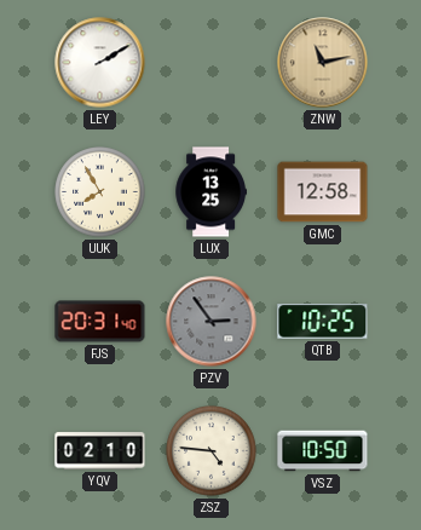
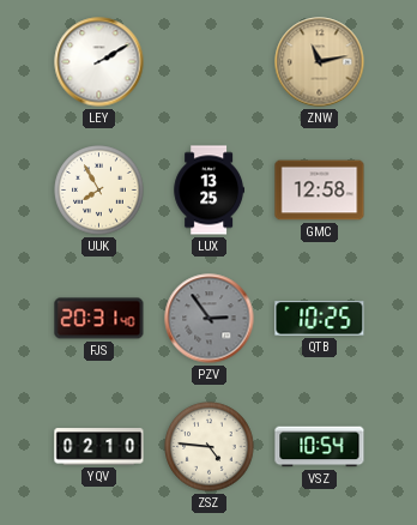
VSZ: 10:50 -> 10:54 (320, 447)
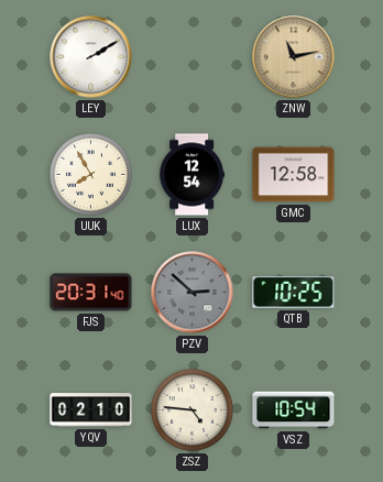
LUX: 13:25 -> 12:54 (191, 175)
PZV: 2:54 -> 2:52 (193, 293)
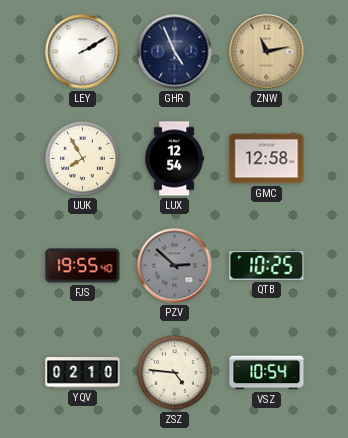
GHR: none -> 4:56 (175, 52)
FJS: 20:31 -> 19:55 (83, 266)
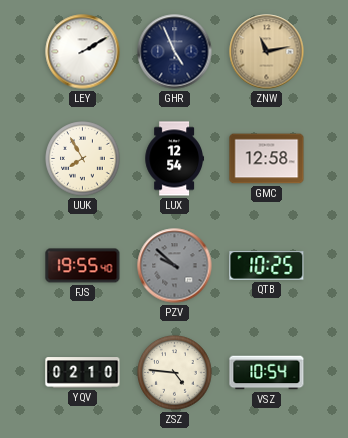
PZV: 2:52 -> 9:52 (175, 266)
